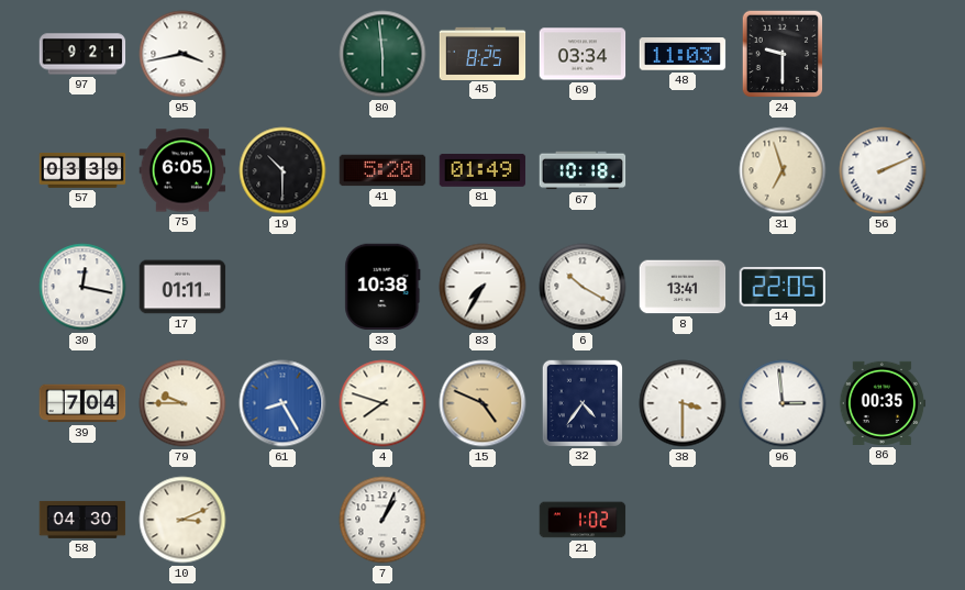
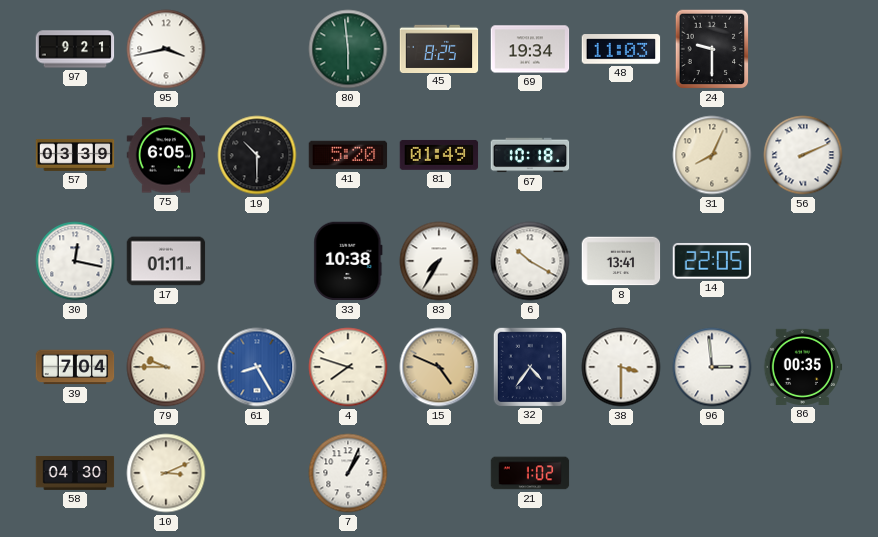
69: 03:34 -> 19:34 (530, 49)
31: 6:57 -> 8:04 (712, 155)
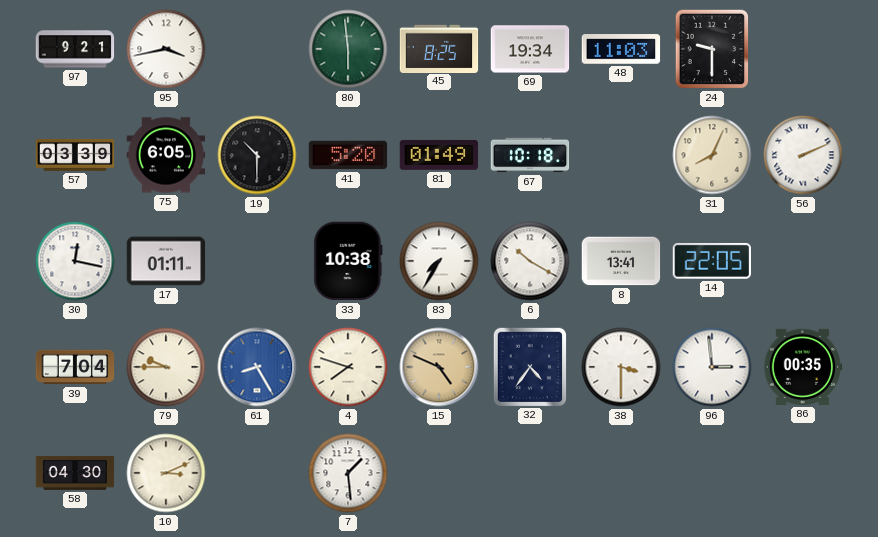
7: 1:04 -> 1:29 (348, 473)
21: 1:02 -> none (530, 473)
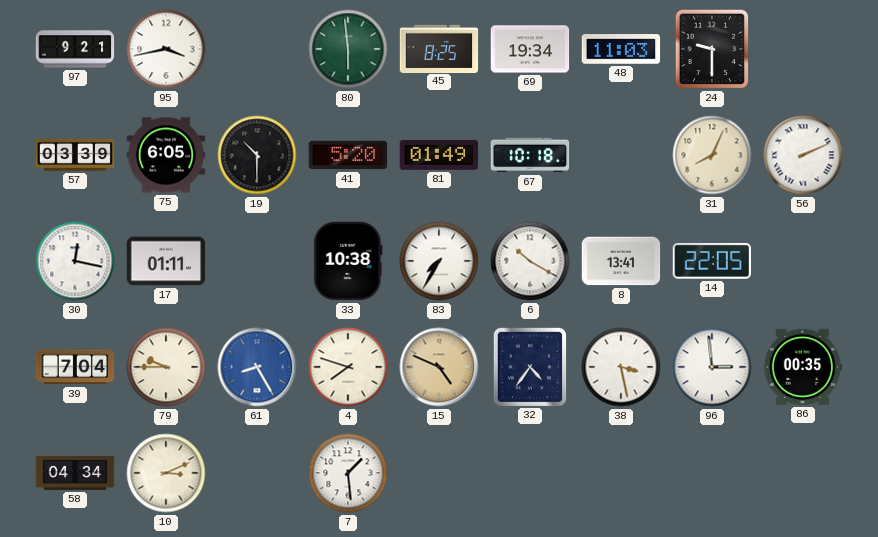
38: 3:30 -> 3:28 (621, 367)
58: 04:30 -> 04:34 (75, 473)
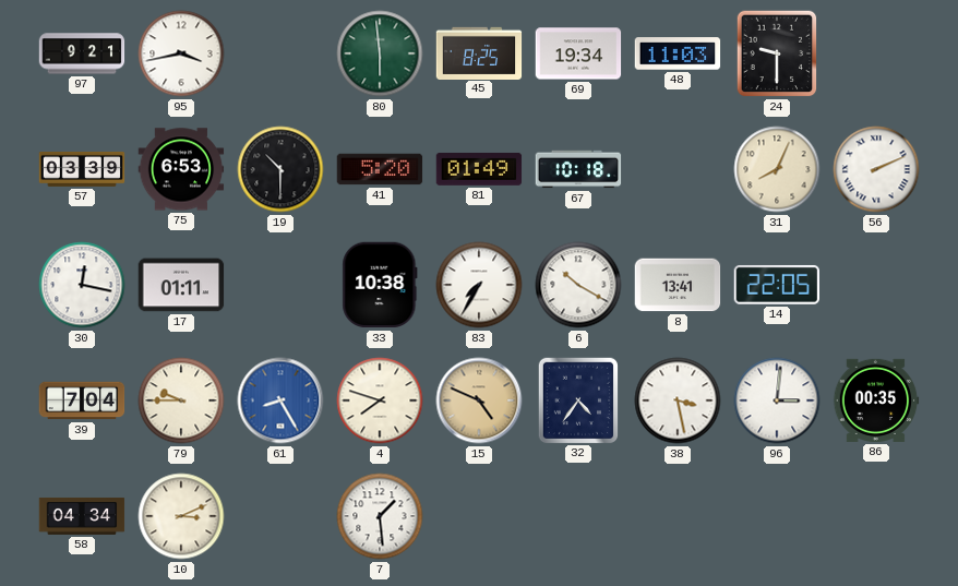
75: 6:05 -> 6:53 (181, 169)
96: 2:59 -> 3:01 (777, 400)
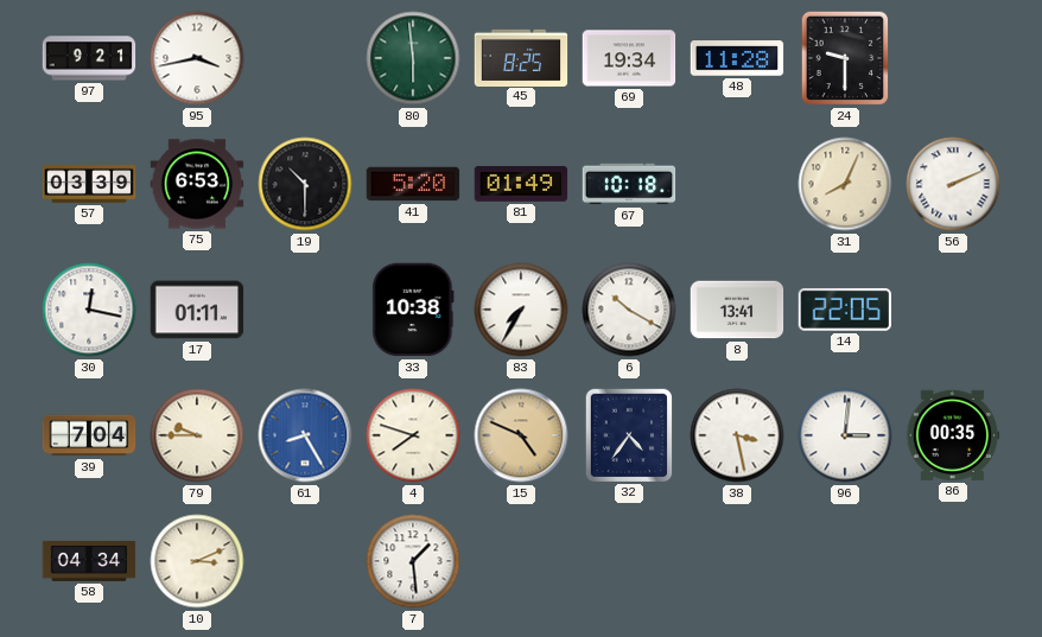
48: 11:03 -> 11:28 (737, 58)
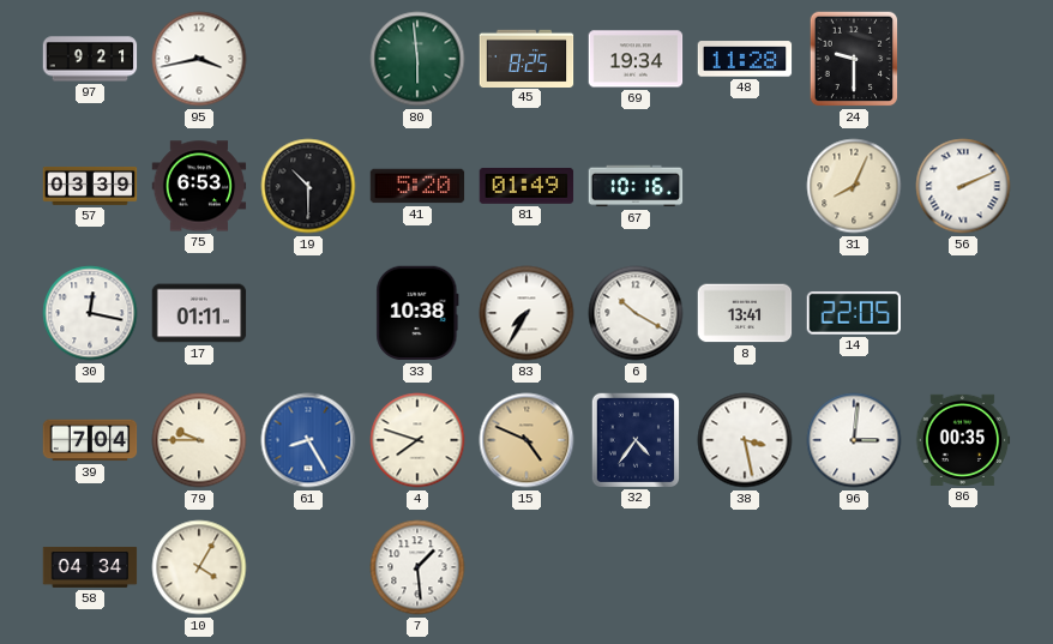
67: 10:18 -> 10:16 (636, 186)
10: 3:11 -> 4:05 (199, 567)
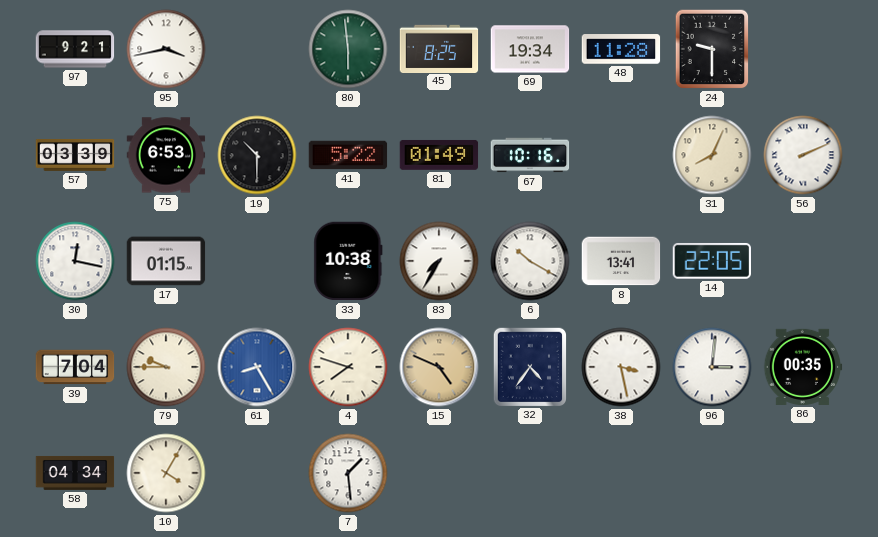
41: 5:20 -> 5:22 (348, 155)
17: 01:11 -> 01:15 (166, 261)
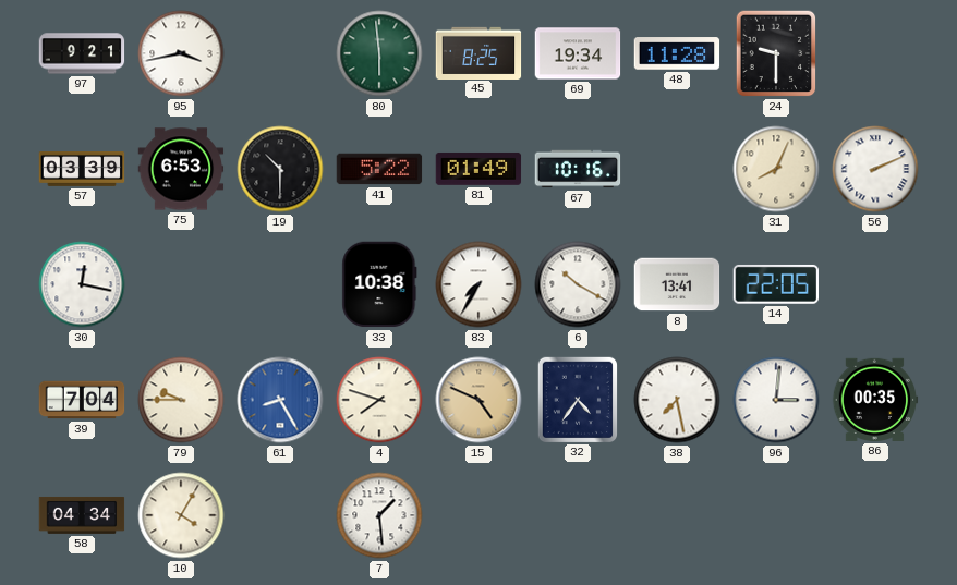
17: 01:15 -> none (166, 261)
38: 3:28 -> 7:28 (677, 400)
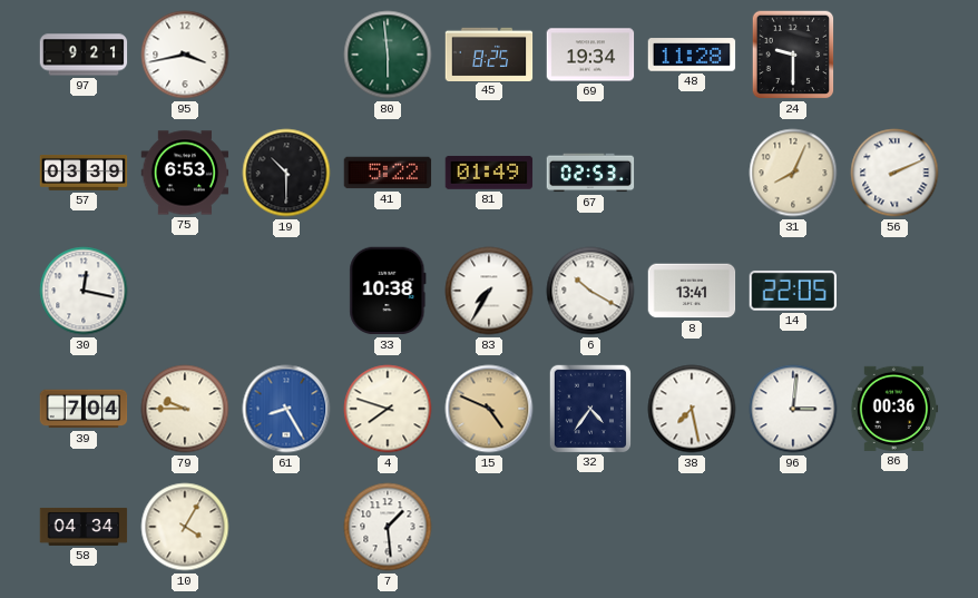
67: 10:16 -> 02:53 (590, 173)
86: 00:35 -> 00:36 (894, 409)
